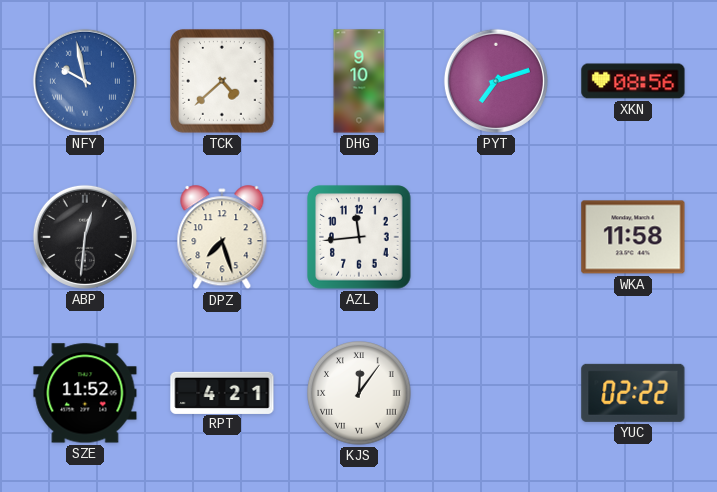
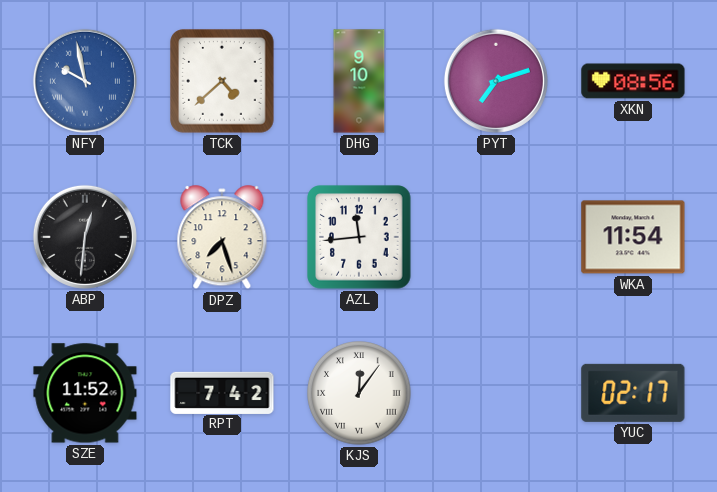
WKA: 11:58 -> 11:54 (633, 237)
RPT: 4:21 -> 7:42 (222, 392)
YUC: 02:22 -> 02:17 (633, 393)
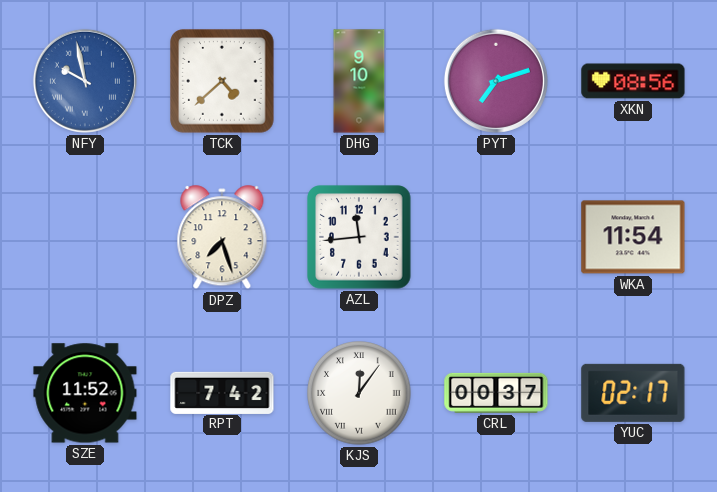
ABP: 12:31 -> none (85, 237)
CRL: none -> 00:37 (496, 393)
